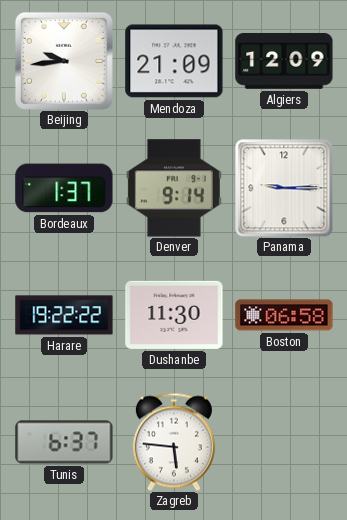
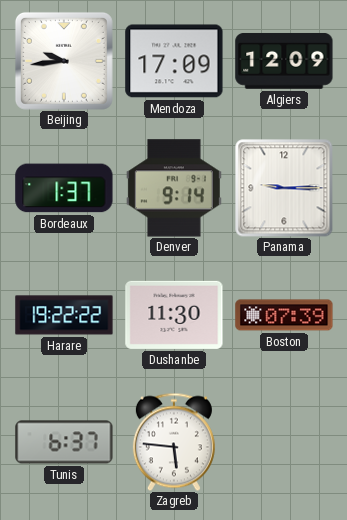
Mendoza: 21:09 -> 17:09 (174, 61)
Boston: 06:58 -> 07:39 (284, 315)
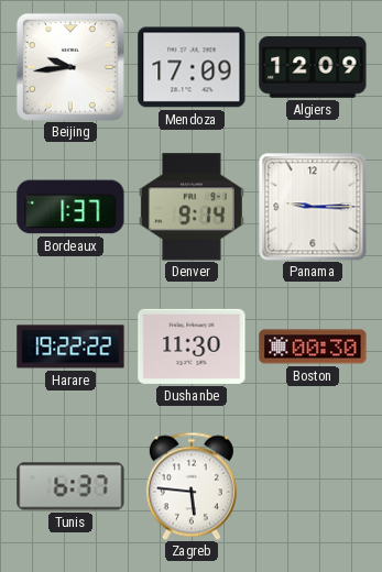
Boston: 07:39 -> 00:30 (313, 346)
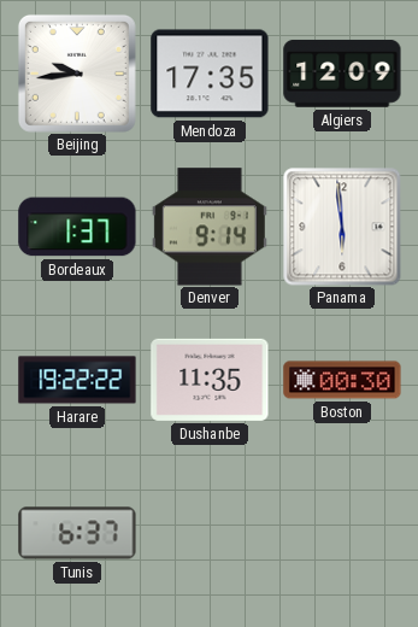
Mendoza: 17:09 -> 17:35 (210, 74)
Panama: 9:15 -> 5:59 (342, 227)
Dushanbe: 11:30 -> 11:35 (210, 380)
Zagreb: 5:46 -> none (192, 486)
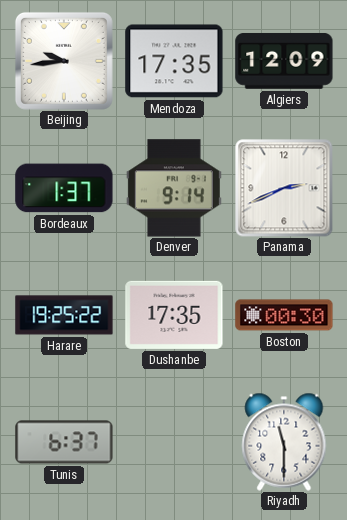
Panama: 5:59 -> 2:41 (284, 188)
Harare: 19:22 -> 19:25 (64, 315)
Dushanbe: 11:35 -> 17:35 (174, 315)
Riyadh: none -> 11:30 (284, 442)
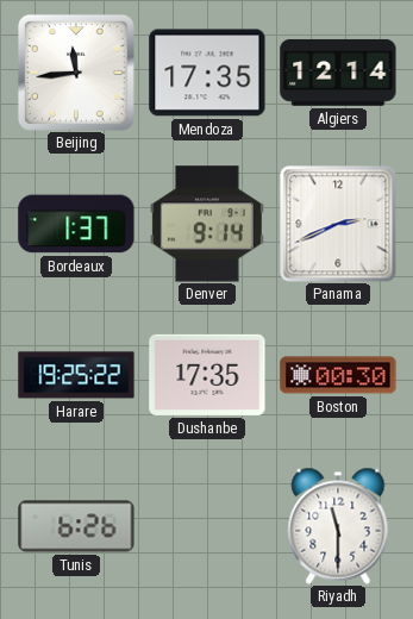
Beijing: 9:44 -> 11:44 (76, 73)
Algiers: 12:09 -> 12:14 (338, 73)
Tunis: 6:37 -> 6:26 (76, 526)
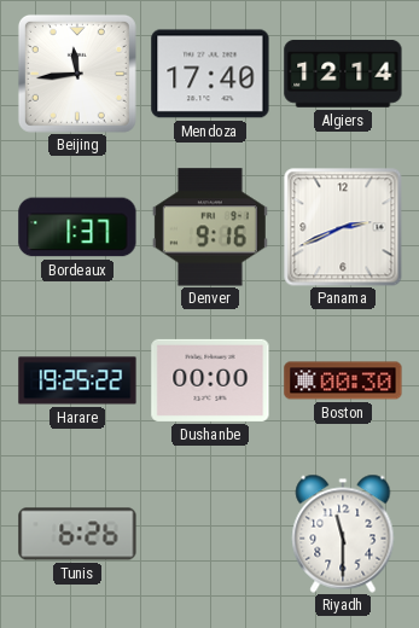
Mendoza: 17:35 -> 17:40 (210, 74)
Denver: 9:14 -> 9:16 (210, 227)
Dushanbe: 17:35 -> 00:00 (210, 380)
